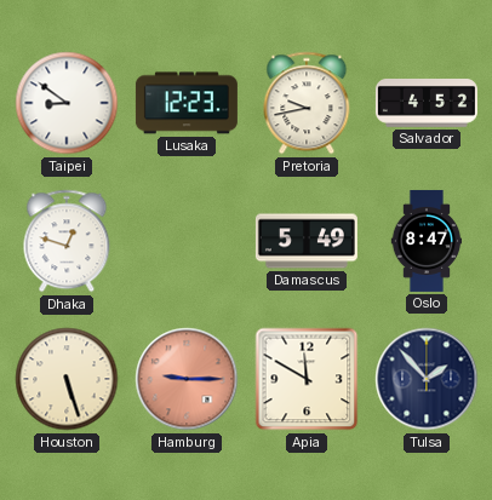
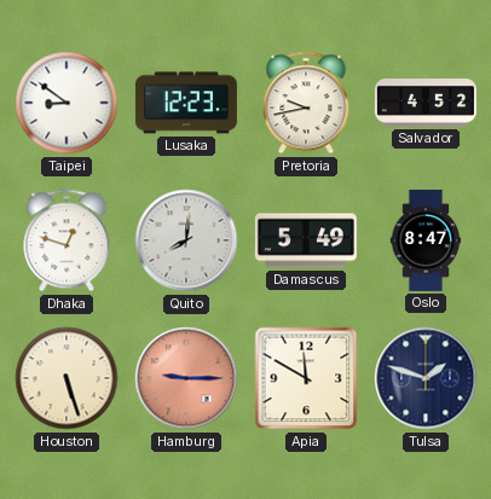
Quito: none -> 8:01 (186, 240)
Tulsa: 1:53 -> 1:48 (426, 378)
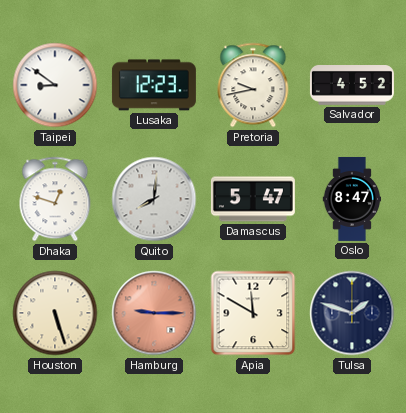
Damascus: 5:49 -> 5:47 (253, 199)
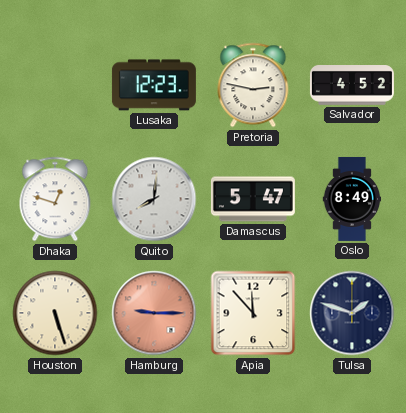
Taipei: 8:51 -> none (55, 85)
Pretoria: 9:43 -> 2:47 (253, 85)
Oslo: 8:47 -> 8:49 (352, 199)
Apia: 11:50 -> 11:53 (253, 313)
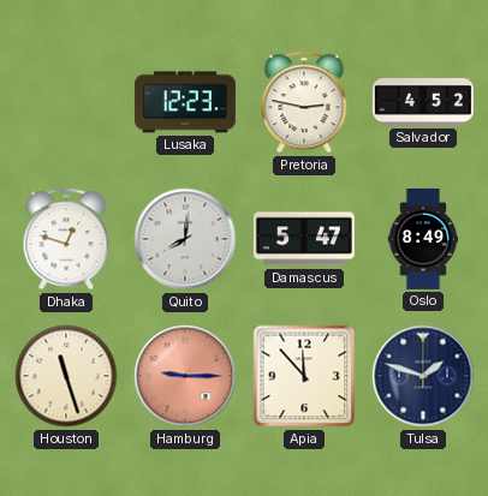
Houston: 5:27 -> 11:27 (66, 376)
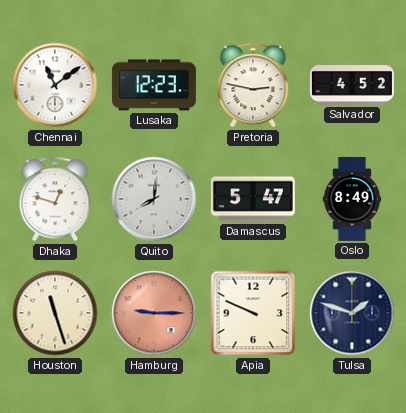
Chennai: none -> 11:09 (55, 85)
Apia: 11:53 -> 9:49 (253, 313)
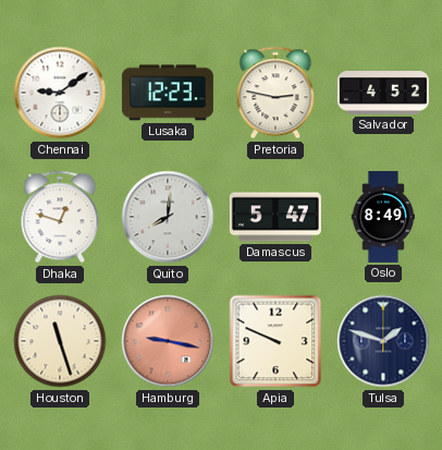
Chennai: 11:09 -> 9:09 (60, 93)
Hamburg: 9:15 -> 9:17 (168, 341)
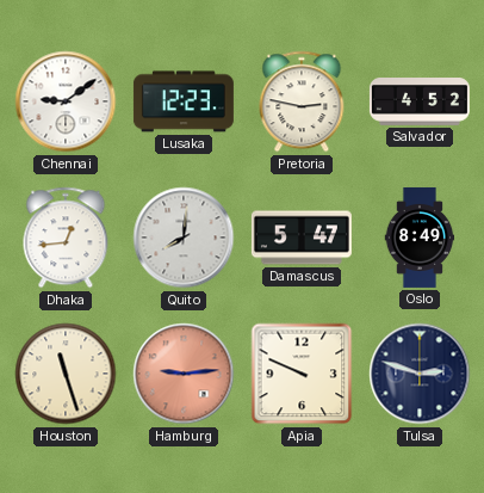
Dhaka: 12:48 -> 12:44 (66, 238)
Hamburg: 9:17 -> 9:14 (184, 374)
Tulsa: 1:48 -> 2:48 (420, 374)
